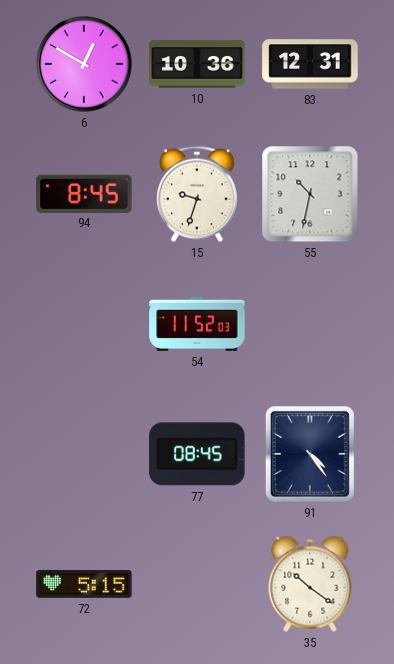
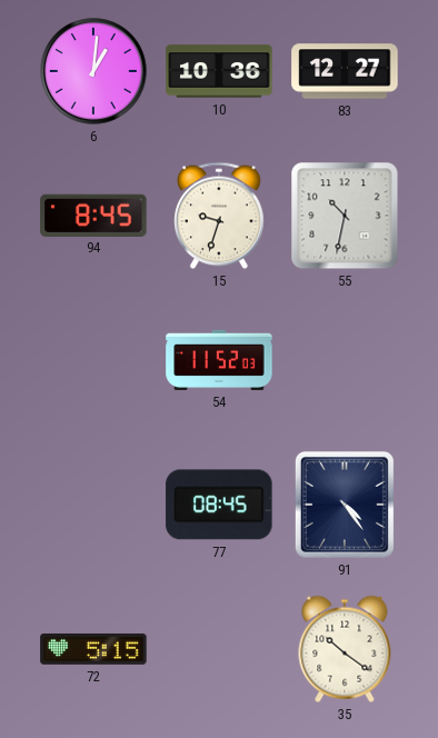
6: 12:50 -> 1:01 (93, 71)
83: 12:31 -> 12:27 (345, 71)
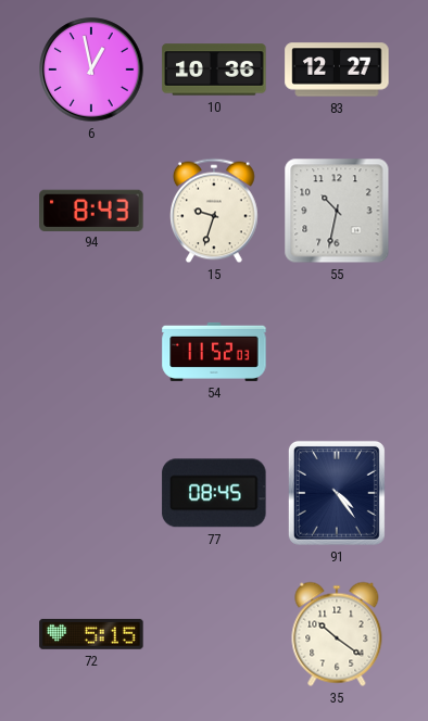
6: 1:01 -> 12:58 (91, 69)
94: 8:45 -> 8:43 (91, 210)
